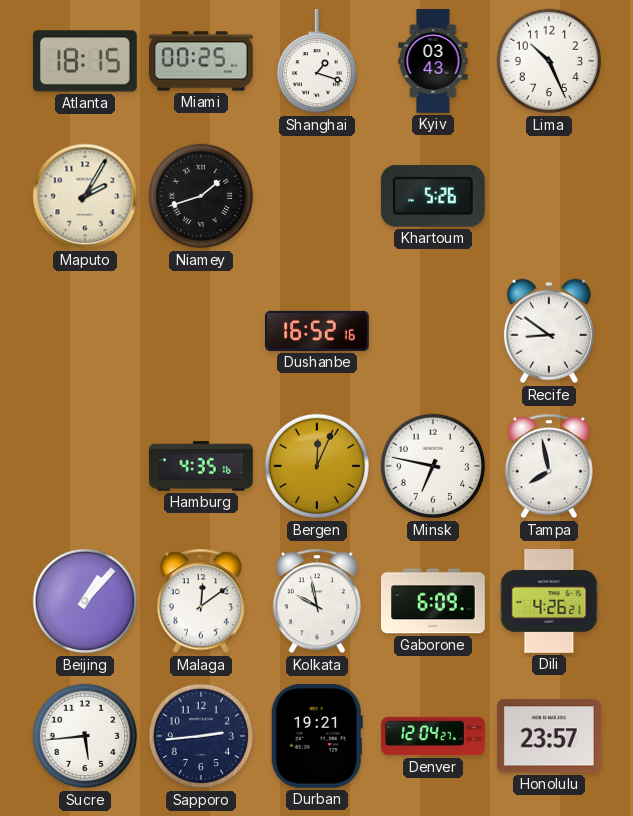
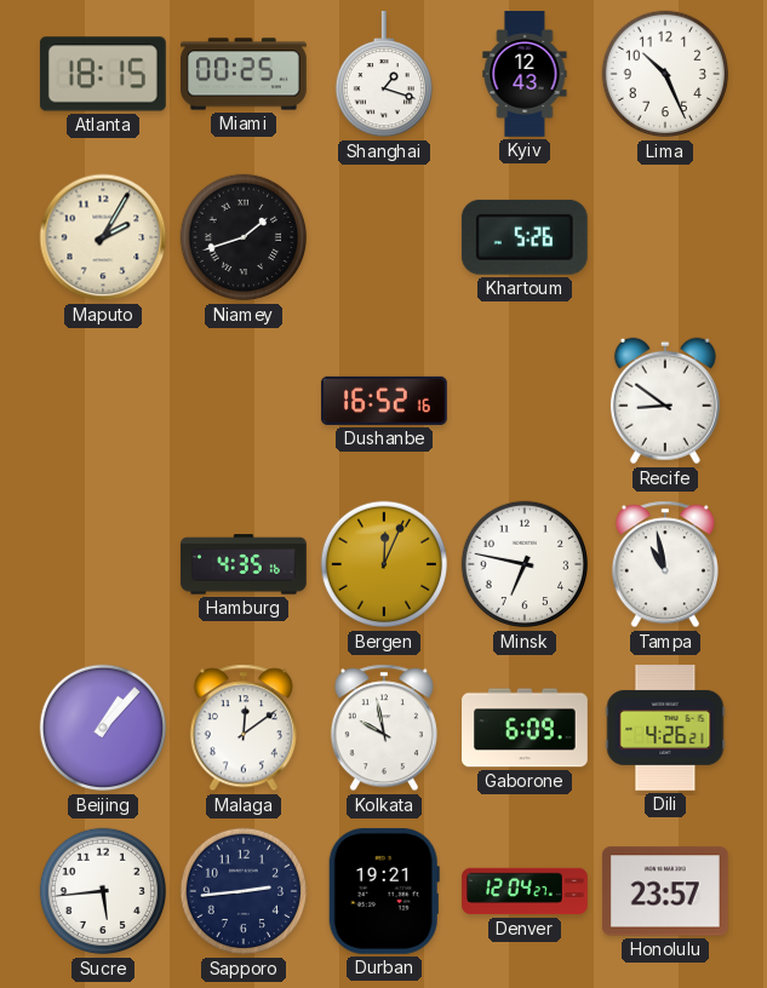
Kyiv: 03:43 -> 12:43 (525, 74)
Tampa: 7:58 -> 10:58 (665, 564)
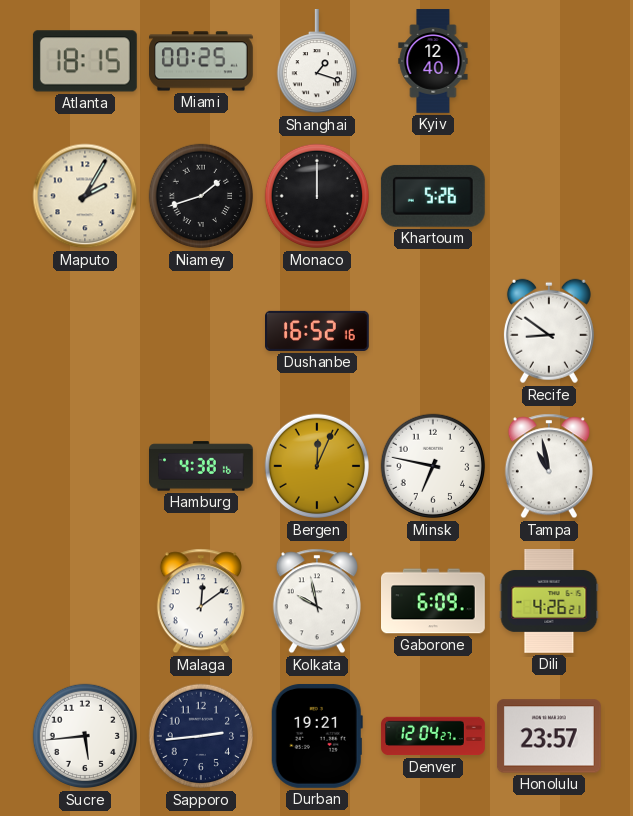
Kyiv: 12:43 -> 12:40 (433, 61)
Lima: 10:26 -> none (665, 74)
Monaco: none -> 12:00 (317, 196)
Hamburg: 4:35 -> 4:38 (202, 466)
Beijing: 1:07 -> none (103, 728)
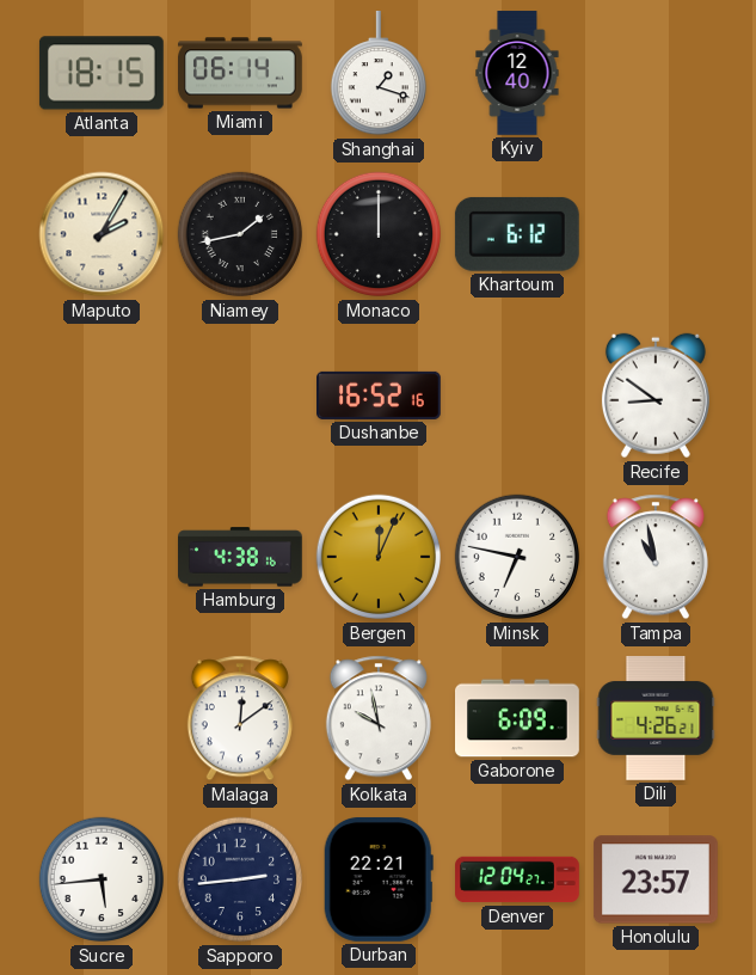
Miami: 00:25 -> 06:14 (241, 73)
Niamey: 1:42 -> 1:43 (240, 234)
Khartoum: 5:26 -> 6:12 (517, 234)
Durban: 19:21 -> 22:21 (379, 879)
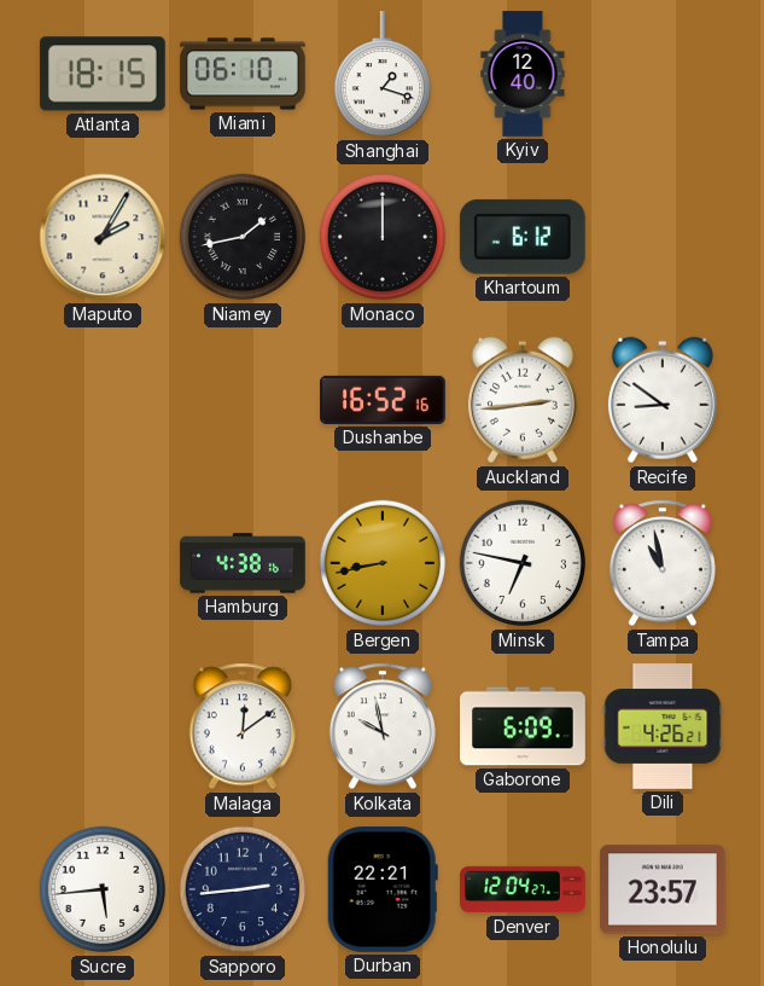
Miami: 06:14 -> 06:10 (244, 74)
Auckland: none -> 2:44 (523, 400)
Bergen: 12:04 -> 8:43 (383, 563)
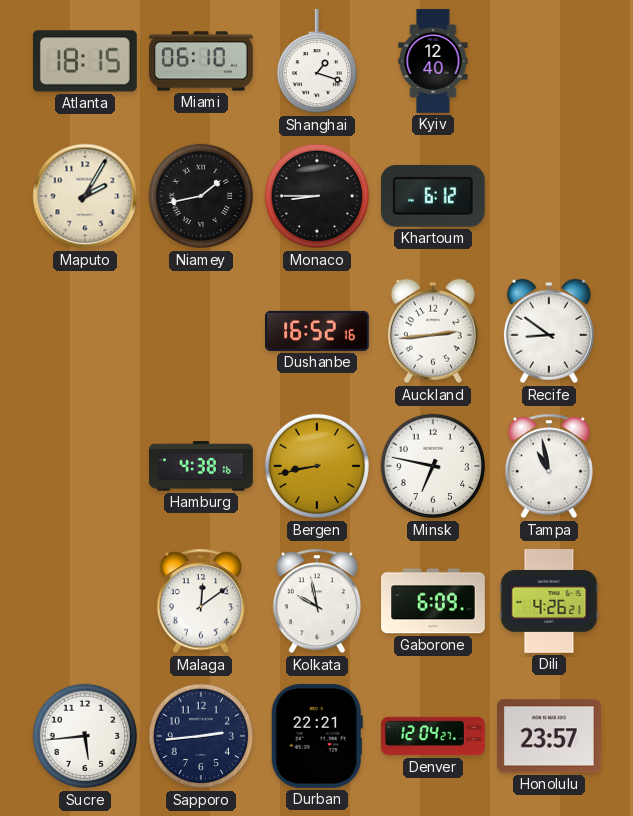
Monaco: 12:00 -> 8:45 (317, 196)
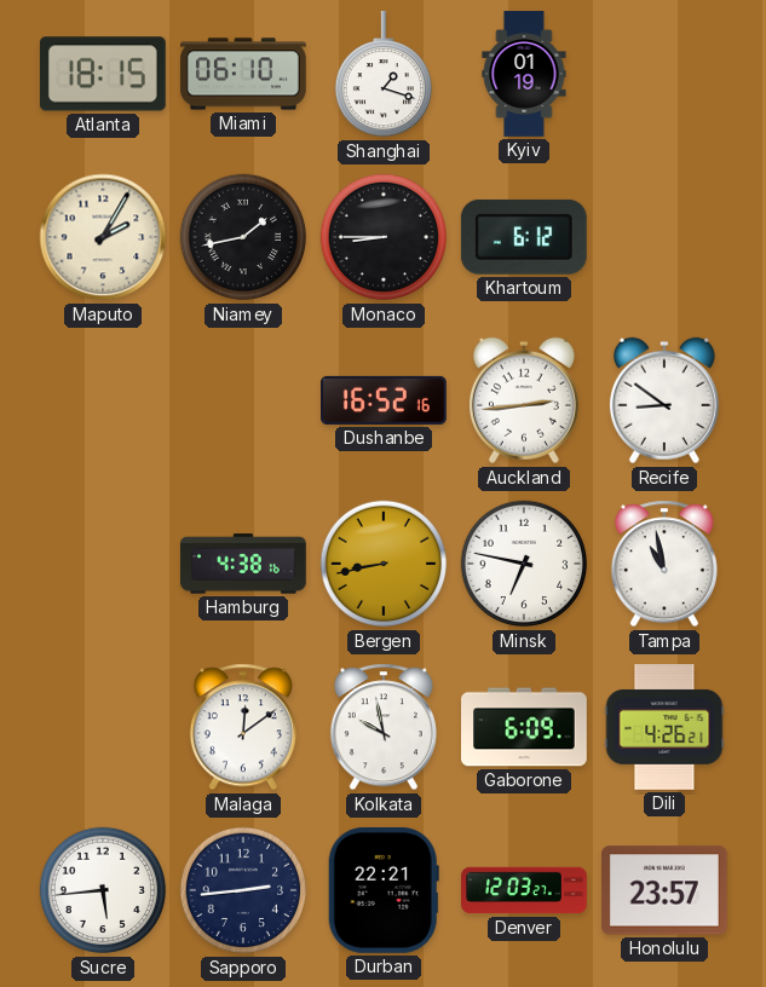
Kyiv: 12:40 -> 01:19 (524, 74)
Denver: 12:04 -> 12:03 (524, 890)
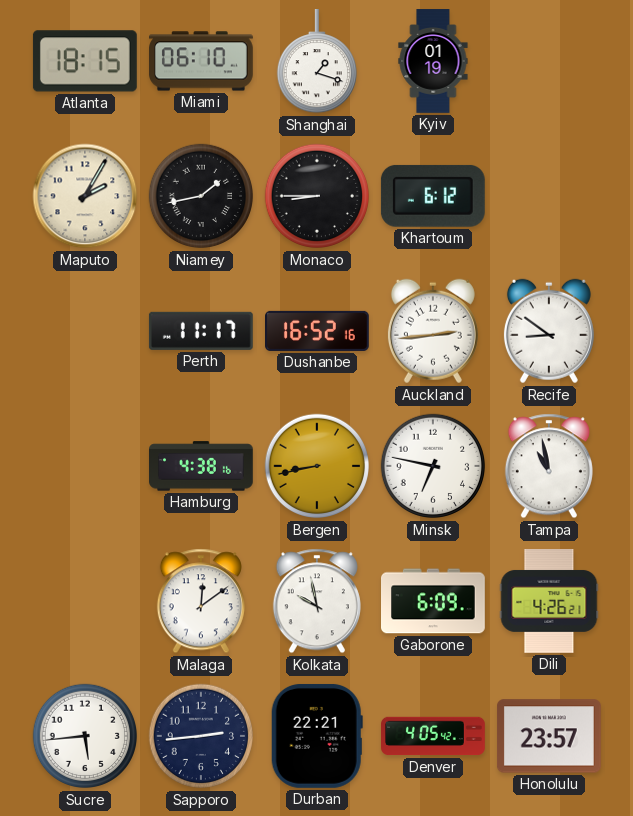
Perth: none -> 11:17 (201, 331)
Denver: 12:03 -> 4:05 (433, 736)
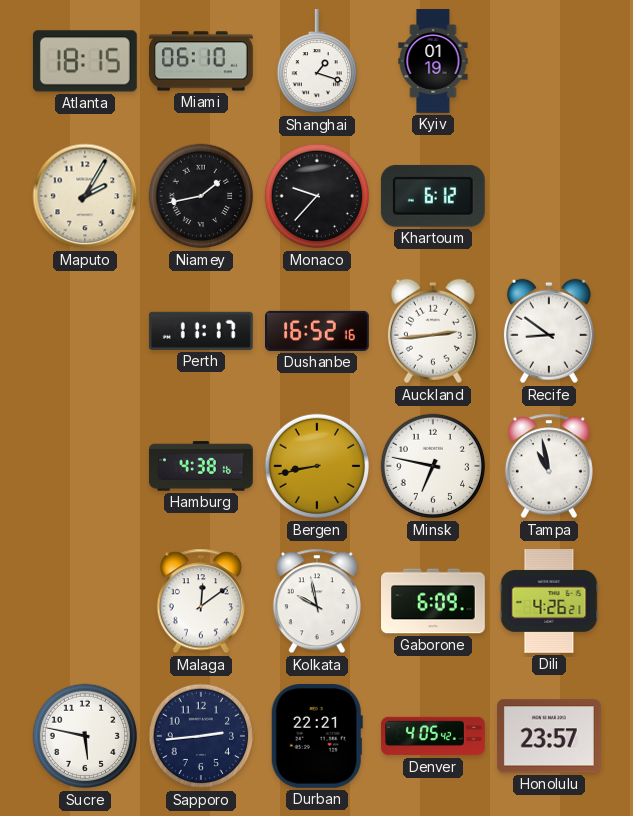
Monaco: 8:45 -> 9:37 (317, 196)
Sucre: 5:44 -> 5:47 (85, 736)
